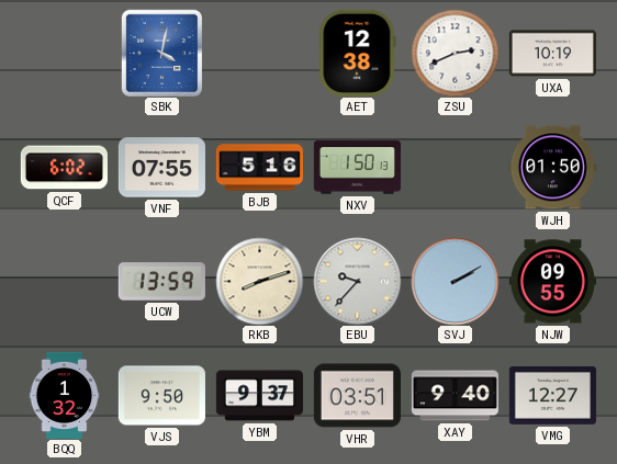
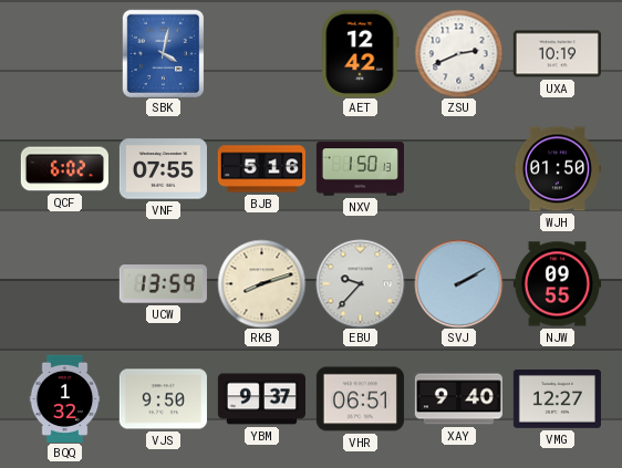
AET: 12:38 -> 12:42 (361, 53)
VHR: 03:51 -> 06:51 (360, 399)
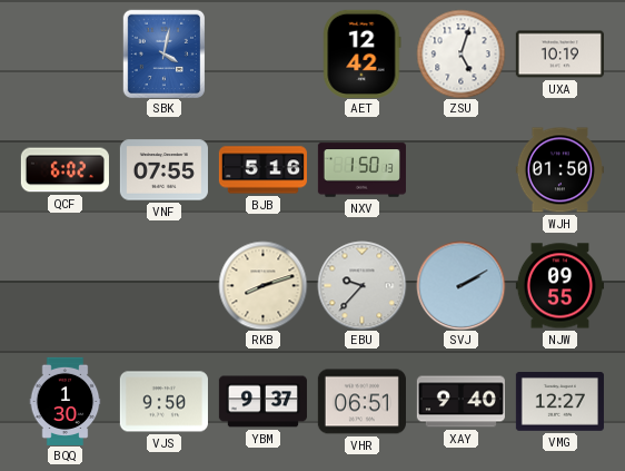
ZSU: 2:41 -> 5:03 (460, 53)
UCW: 13:59 -> none (163, 284)
BQQ: 1:32 -> 1:30 (66, 401)
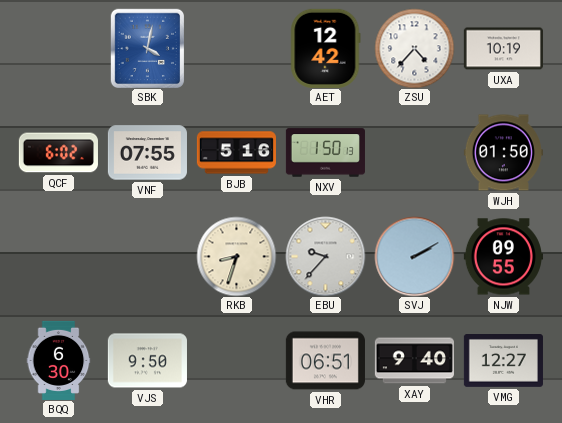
ZSU: 5:03 -> 4:37 (414, 48)
RKB: 8:12 -> 8:33 (236, 256)
BQQ: 1:30 -> 6:30 (59, 360)
YBM: 9:37 -> none (262, 402)
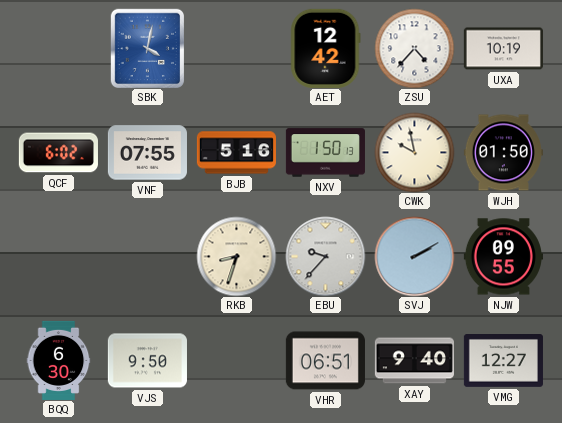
CWK: none -> 9:58 (414, 152)
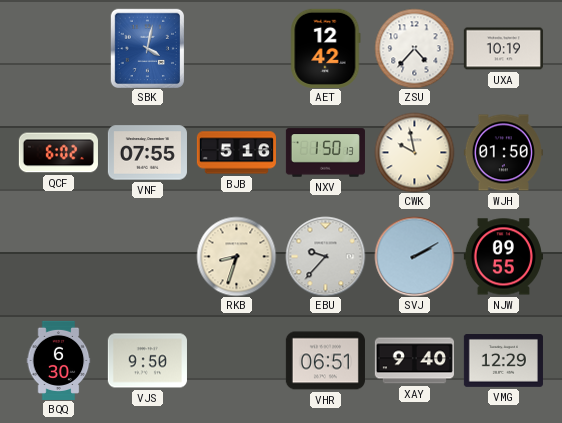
VMG: 12:27 -> 12:29 (503, 361)
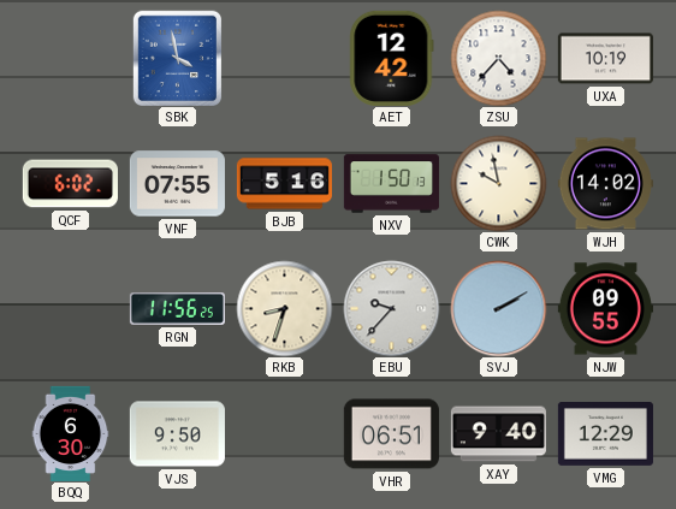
SBK: 4:02 -> 3:58 (177, 58)
WJH: 01:50 -> 14:02 (605, 184)
RGN: none -> 11:56 (177, 309)
